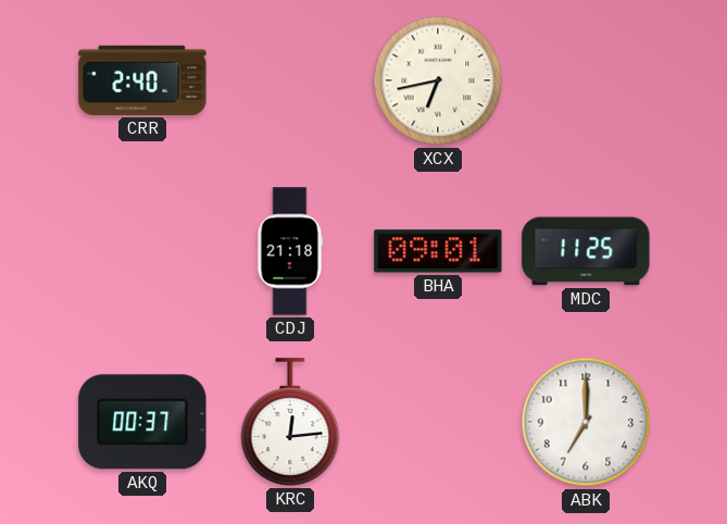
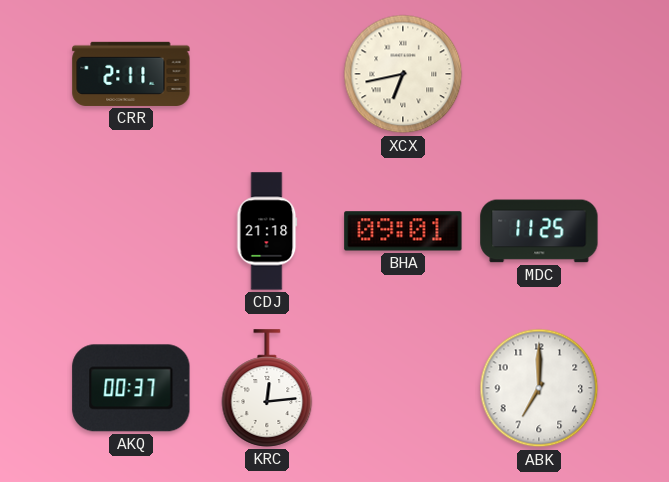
CRR: 2:40 -> 2:11 (131, 74)
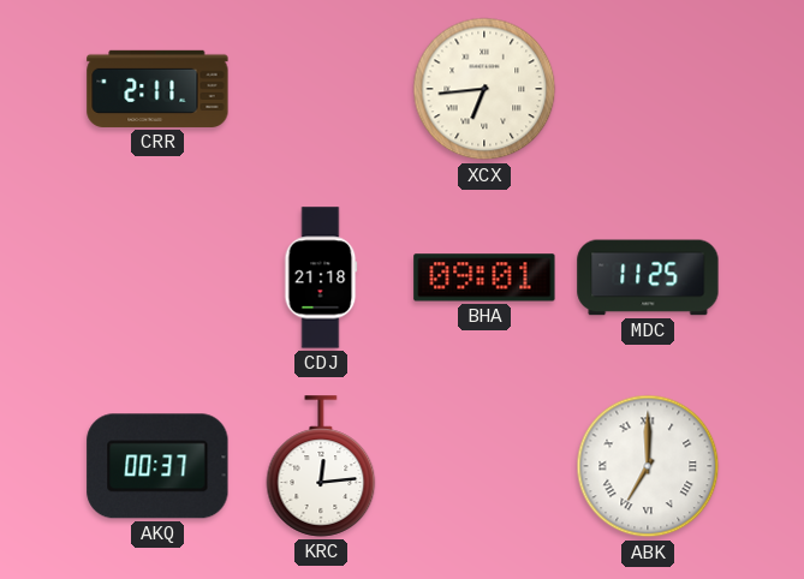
XCX: 6:43 -> 6:44 (484, 89)
ABK numerals: Arabic -> Roman (648, 466)
